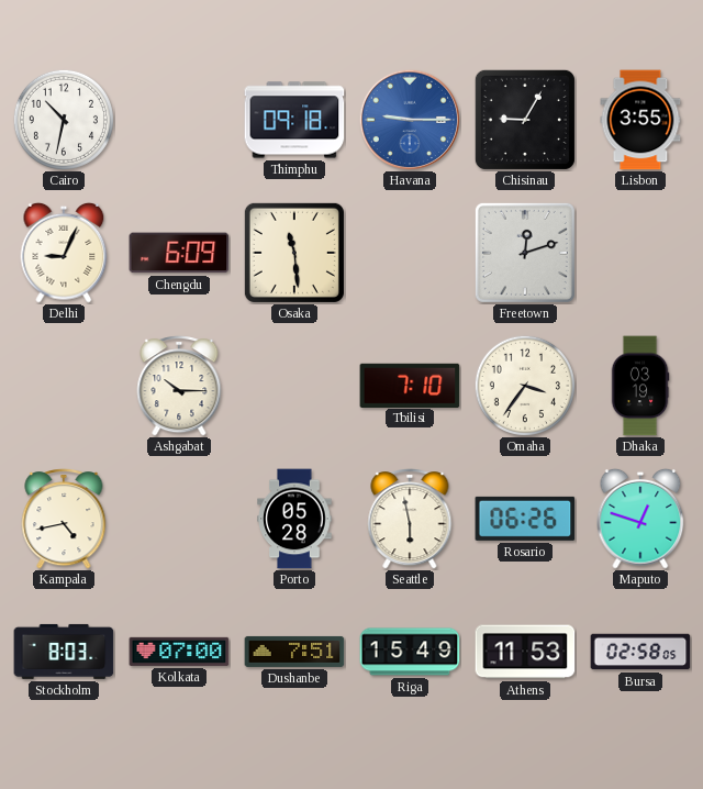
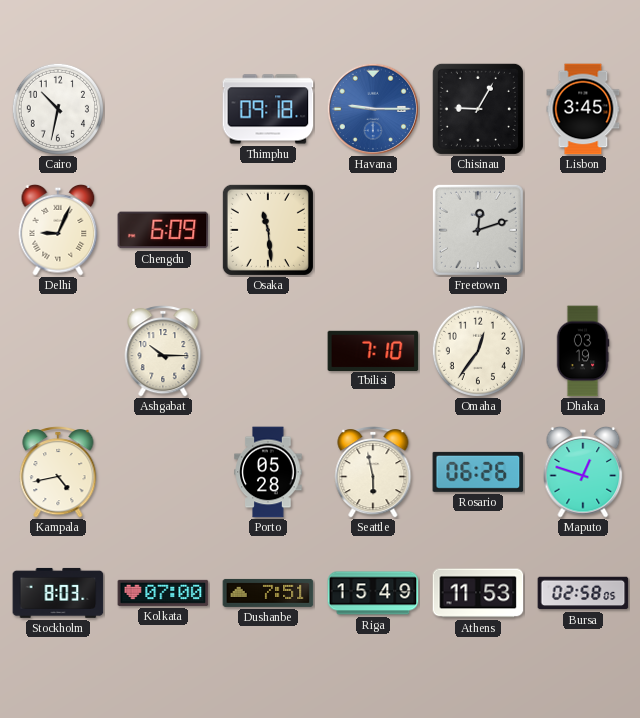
Lisbon: 3:55 -> 3:45 (583, 109)
Omaha: 3:36 -> 12:36 (478, 351)
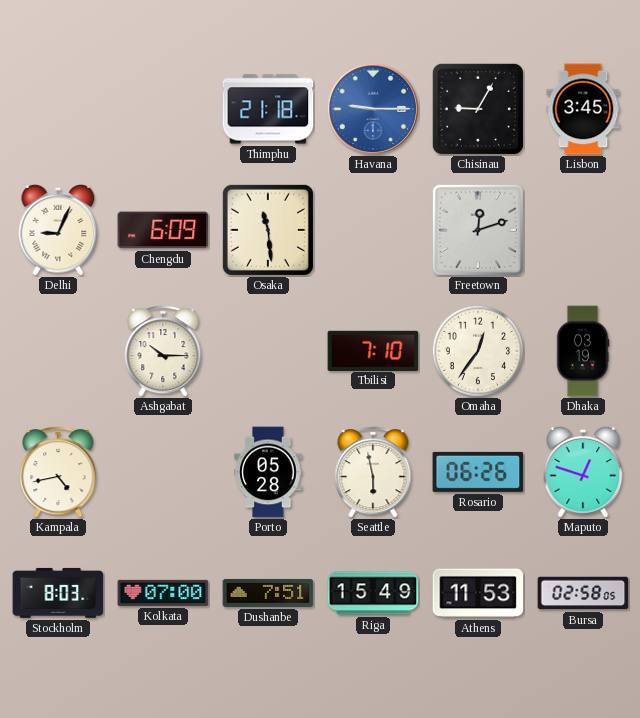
Cairo: 10:32 -> none (58, 109)
Thimphu: 09:18 -> 21:18 (268, 109)
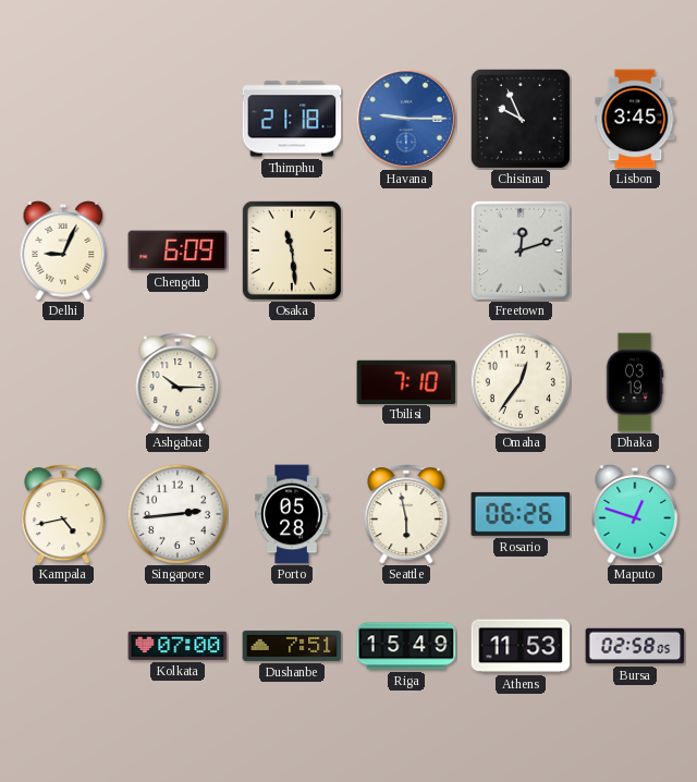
Chisinau: 9:05 -> 9:56 (521, 119)
Singapore: none -> 2:44 (178, 514)
Stockholm: 8:03 -> none (58, 593)
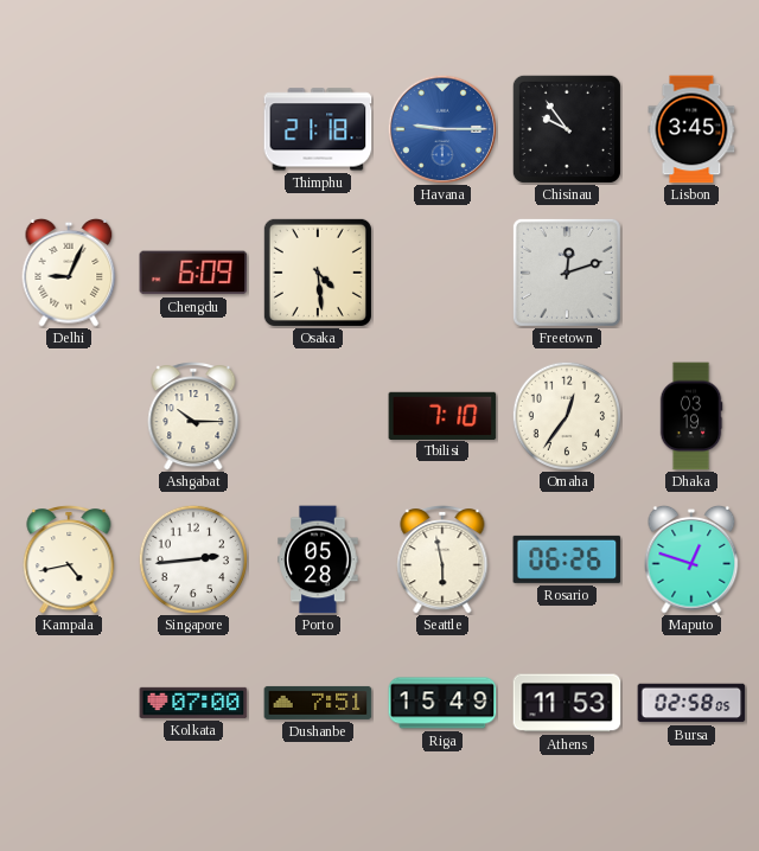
Chisinau: 9:56 -> 9:54 (567, 129)
Osaka: 11:29 -> 4:29 (318, 273)
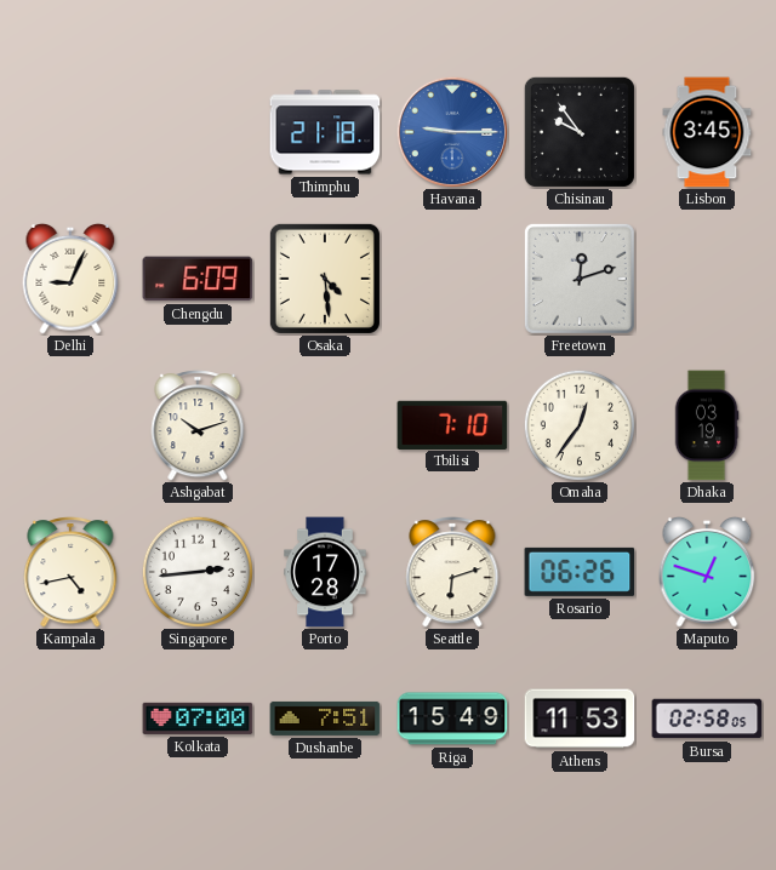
Ashgabat: 10:15 -> 10:12 (198, 425)
Porto: 05:28 -> 17:28 (325, 572)
Seattle: 5:58 -> 6:12 (452, 572)
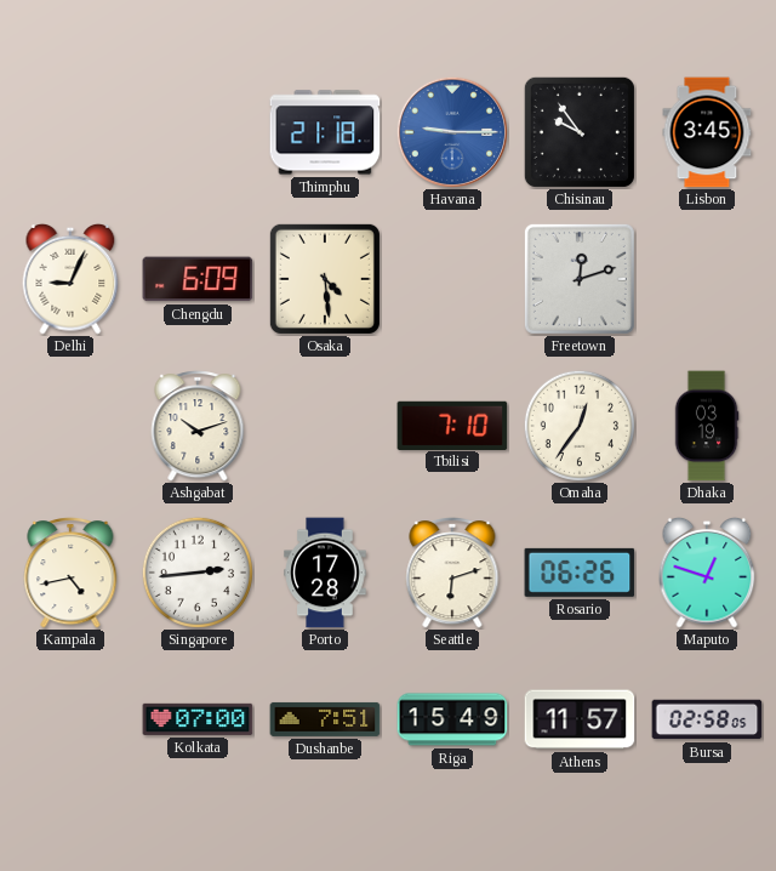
Athens: 11:53 -> 11:57 (580, 719)
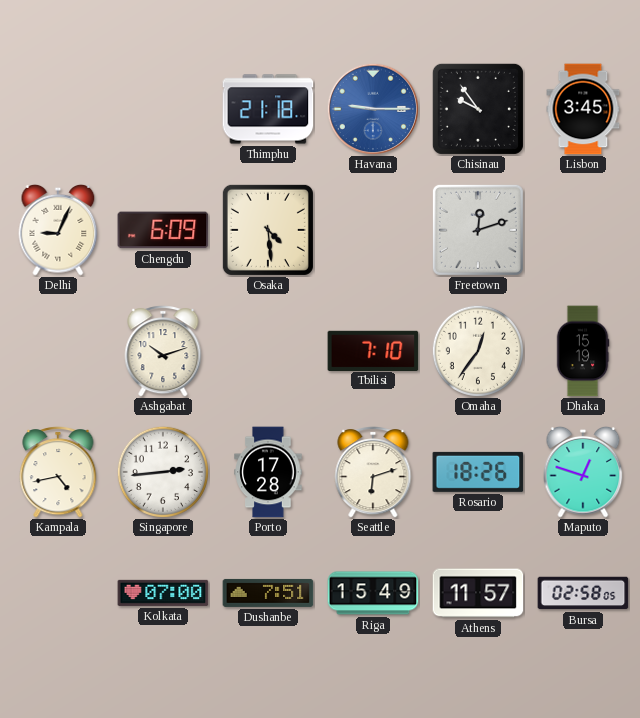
Dhaka: 03:19 -> 15:19 (583, 351)
Rosario: 06:26 -> 18:26 (478, 472)
